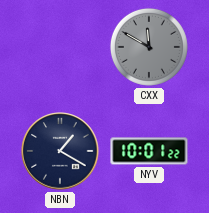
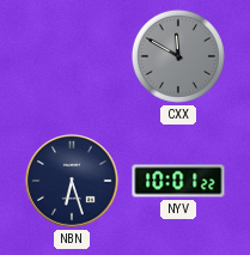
NBN: 1:20 -> 6:27 (72, 181)
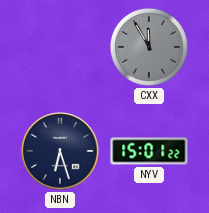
CXX: 11:50 -> 11:55 (149, 47)
NYV: 10:01 -> 15:01 (149, 151)
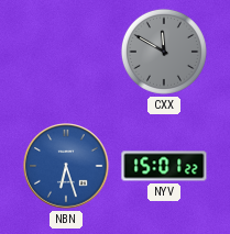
CXX: 11:55 -> 11:50 (164, 52)
NBN dial: navy -> blue (66, 166)
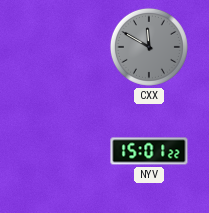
NBN: 6:27 -> none (66, 166)
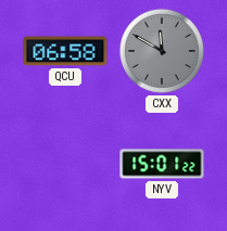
QCU: none -> 06:58 (65, 51)
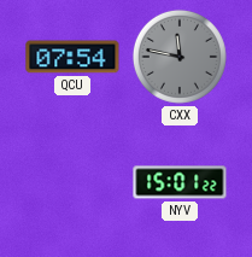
QCU: 06:58 -> 07:54 (72, 57)
CXX: 11:50 -> 11:47 (180, 57)
